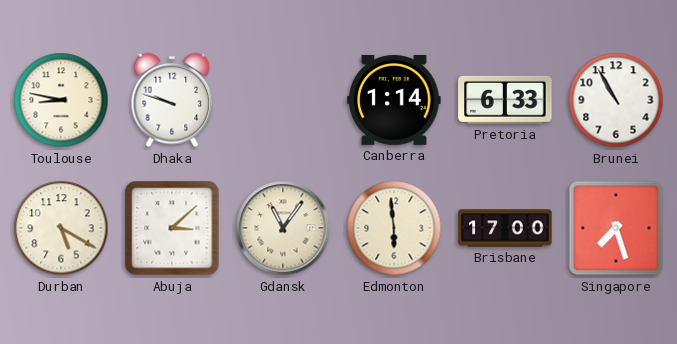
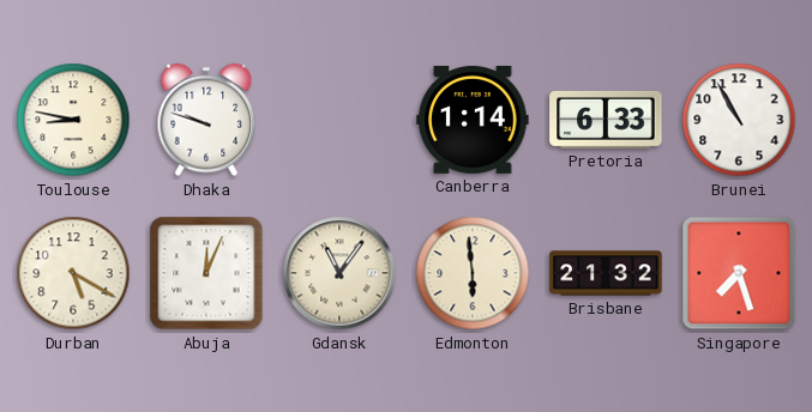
Abuja: 3:08 -> 12:04 (206, 273)
Brisbane: 17:00 -> 21:32 (606, 273)
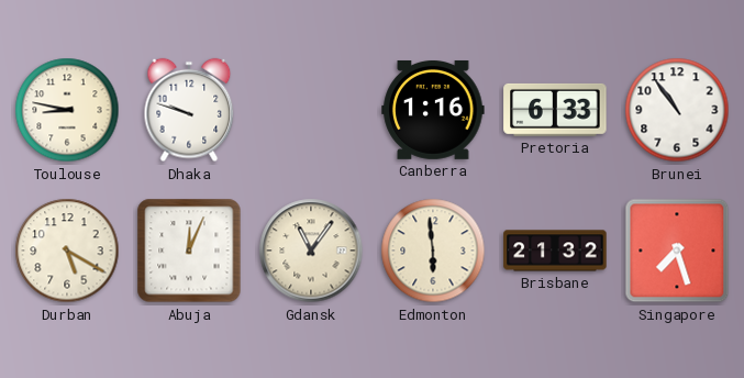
Canberra: 1:14 -> 1:16 (433, 110)
Brunei: 10:55 -> 10:54 (677, 110)
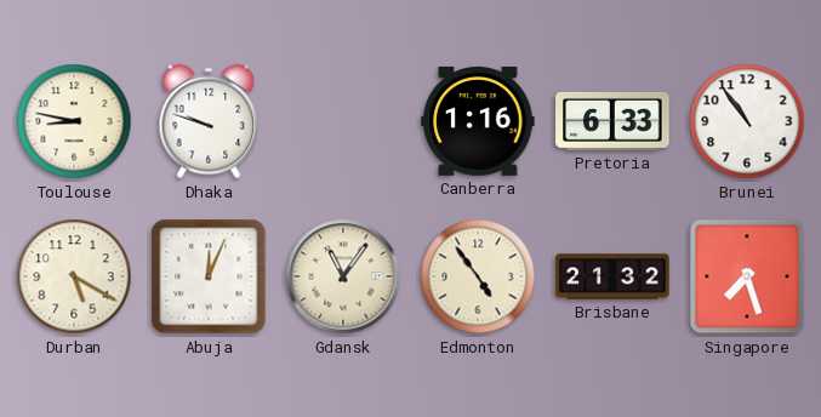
Edmonton: 5:59 -> 4:54 (478, 276)
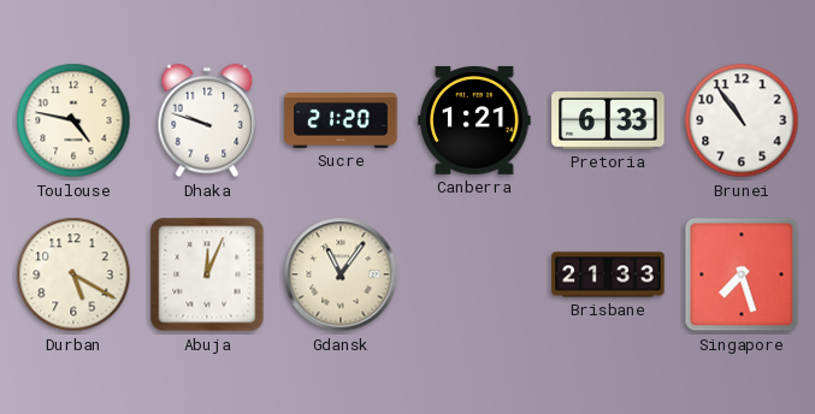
Toulouse: 8:47 -> 4:47 (73, 120)
Sucre: none -> 21:20 (341, 122)
Canberra: 1:16 -> 1:21 (474, 120)
Edmonton: 4:54 -> none (478, 276)
Brisbane: 21:32 -> 21:33 (608, 274)
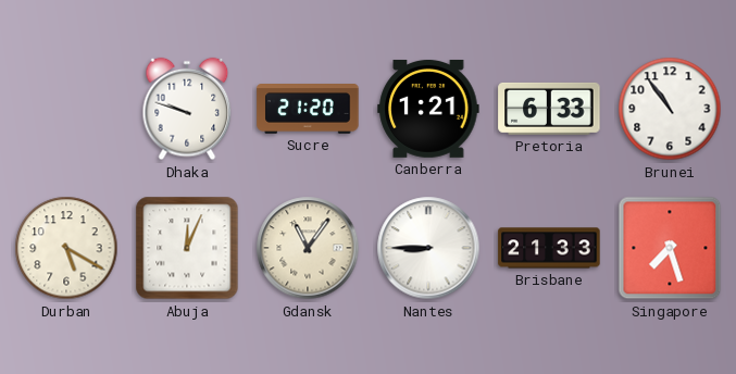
Toulouse: 4:47 -> none (73, 120)
Nantes: none -> 8:45 (428, 248)
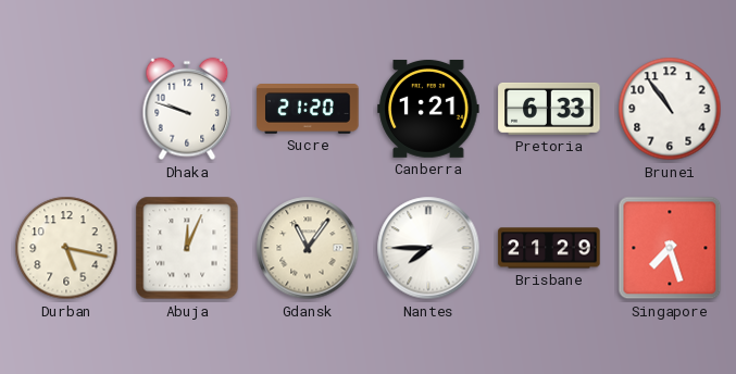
Durban: 5:20 -> 5:17 (66, 248)
Nantes: 8:45 -> 7:45 (428, 248)
Brisbane: 21:33 -> 21:29 (549, 248)
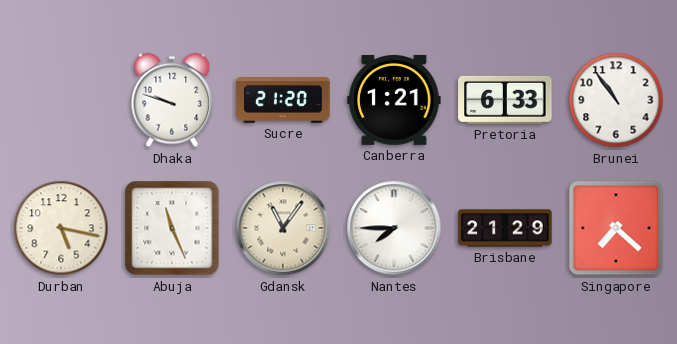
Abuja: 12:04 -> 11:26 (172, 228)
Singapore: 7:27 -> 7:22 (616, 228)
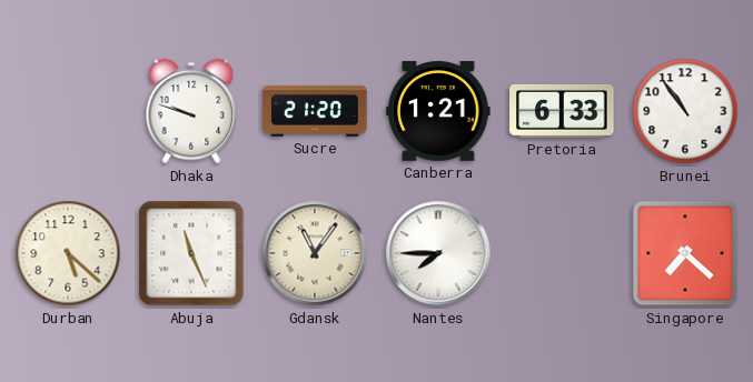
Durban: 5:17 -> 5:22 (68, 253)
Brisbane: 21:29 -> none (505, 228)
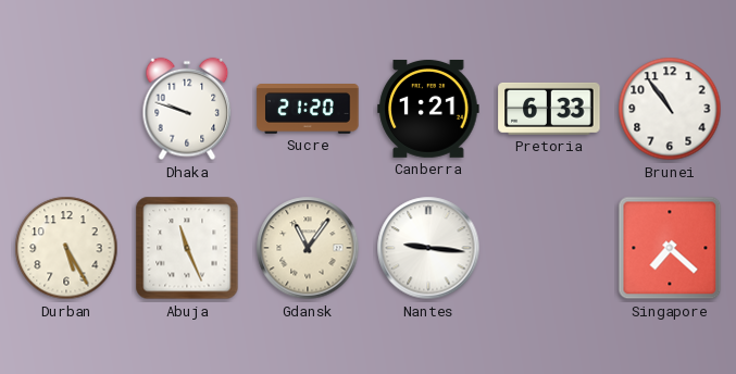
Durban: 5:22 -> 5:25 (66, 248)
Nantes: 7:45 -> 9:16 (428, 248)
